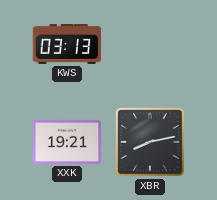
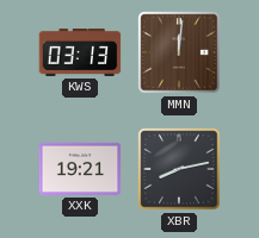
MMN: none -> 12:01 (179, 52)
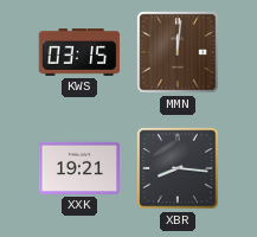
KWS: 03:13 -> 03:15 (79, 53)
XBR: 8:13 -> 8:16 (178, 168)
